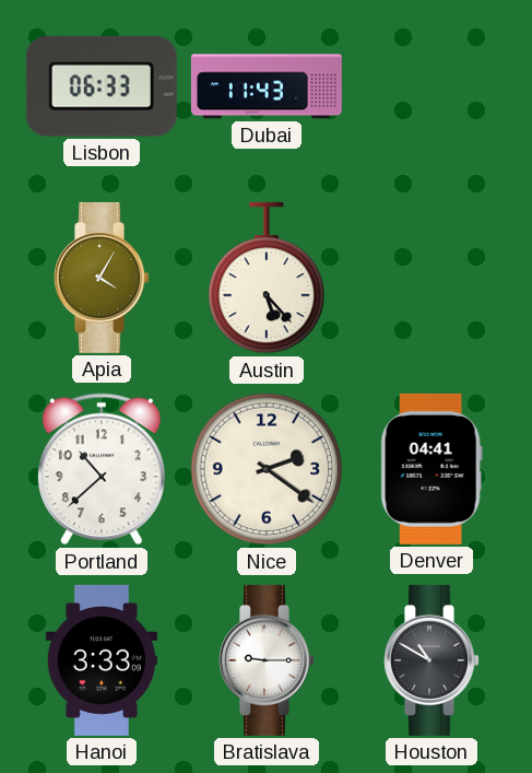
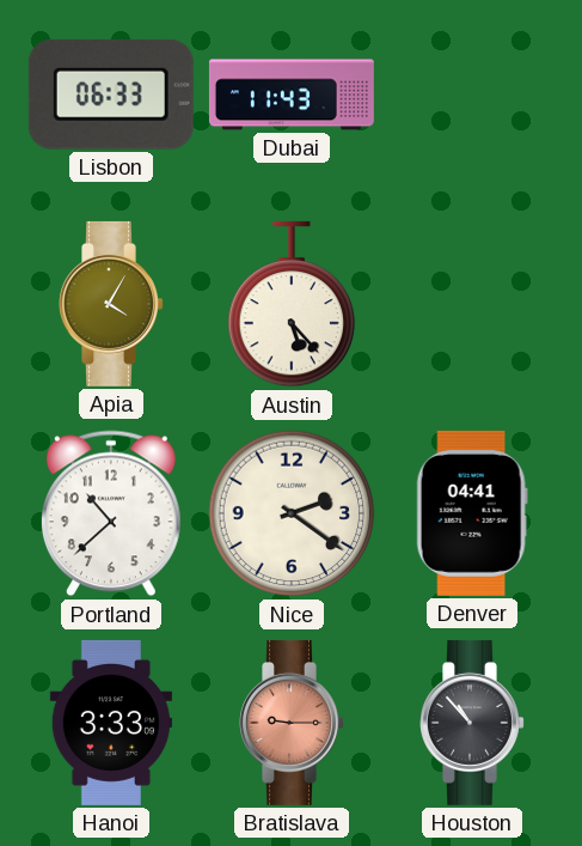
Bratislava dial: white -> salmon (292, 723)
Houston: 10:50 -> 10:53 (472, 723)
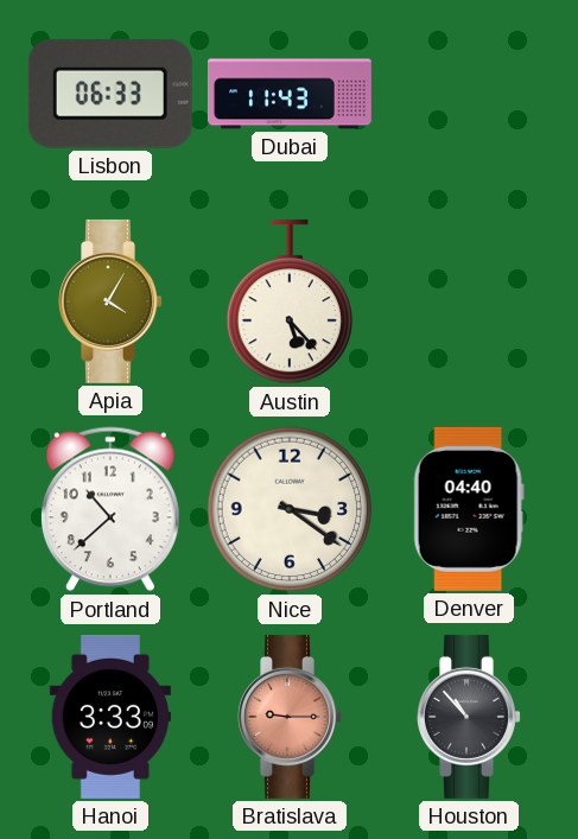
Nice: 2:21 -> 3:21 (290, 509)
Denver: 04:41 -> 04:40 (469, 509)
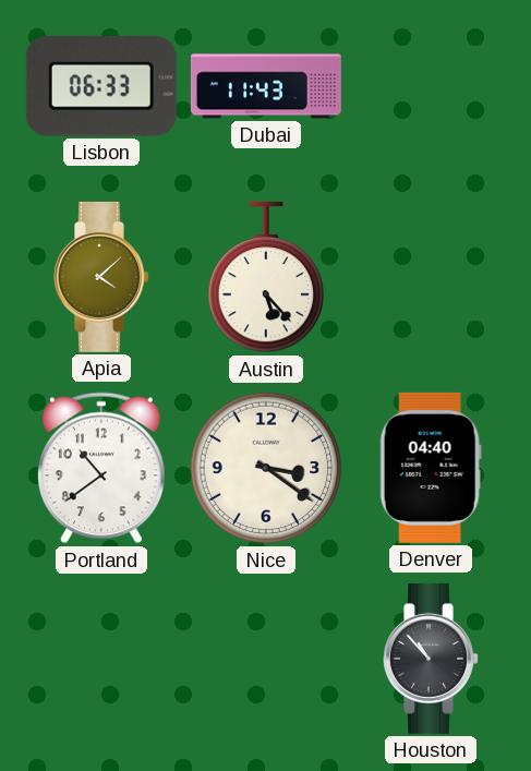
Apia: 4:05 -> 4:08 (101, 277)
Portland: 10:38 -> 10:39 (101, 468)
Hanoi: 3:33 -> none (110, 717)
Bratislava: 9:15 -> none (290, 717)
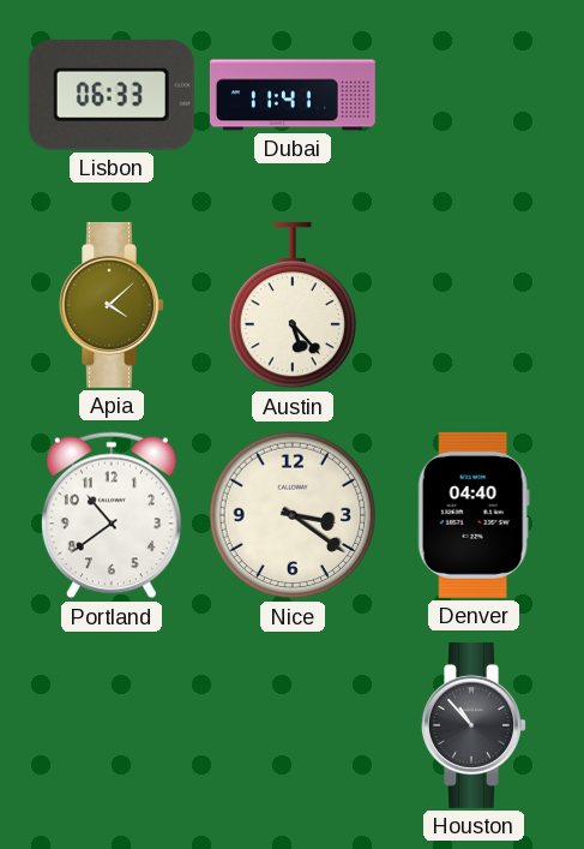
Dubai: 11:43 -> 11:41 (293, 95)
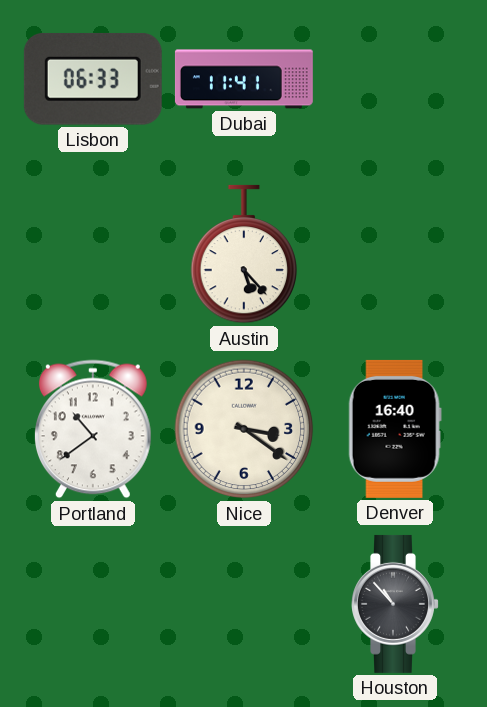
Apia: 4:08 -> none (112, 305)
Denver: 04:40 -> 16:40 (395, 429)
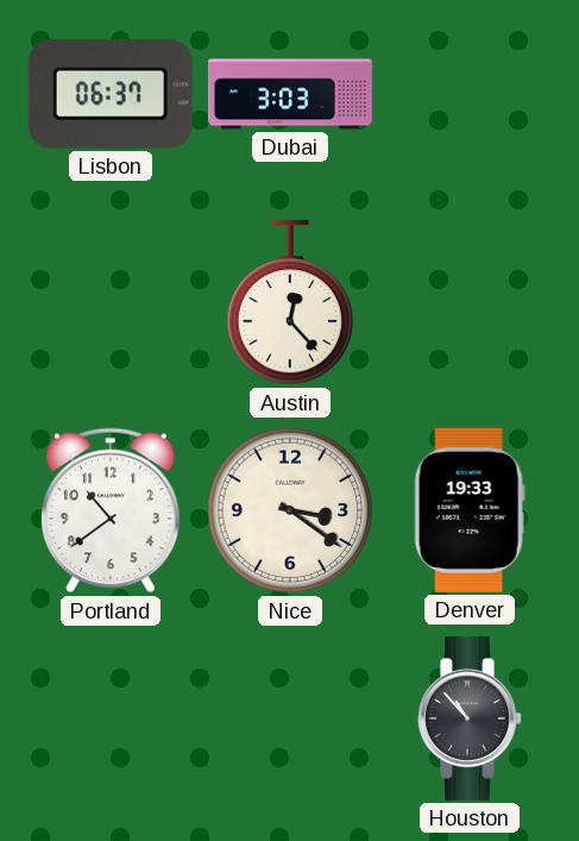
Lisbon: 06:33 -> 06:37 (111, 94)
Dubai: 11:41 -> 3:03 (290, 94)
Austin: 5:23 -> 12:23 (290, 302)
Denver: 16:40 -> 19:33 (470, 510)
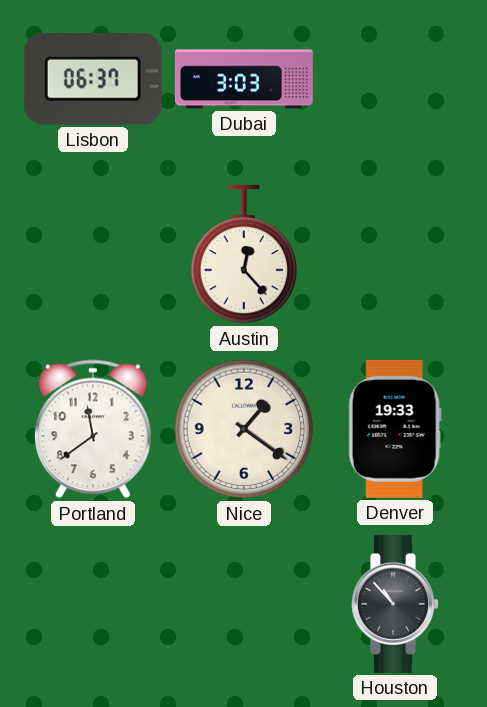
Portland: 10:39 -> 11:39 (93, 429)
Nice: 3:21 -> 1:21 (244, 429)
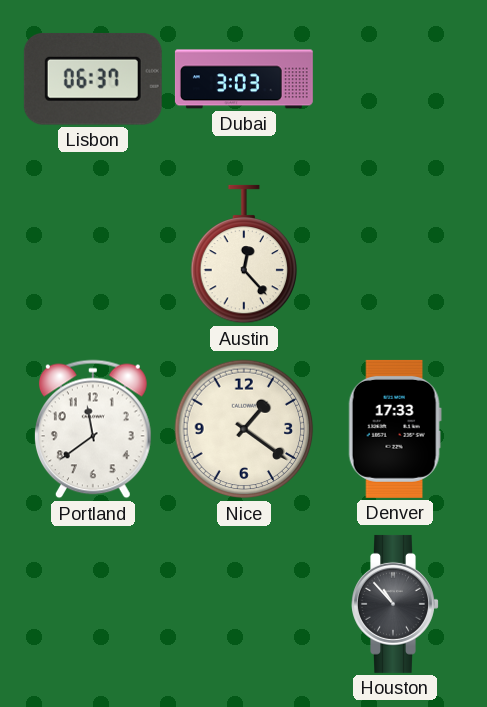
Denver: 19:33 -> 17:33 (395, 429)
